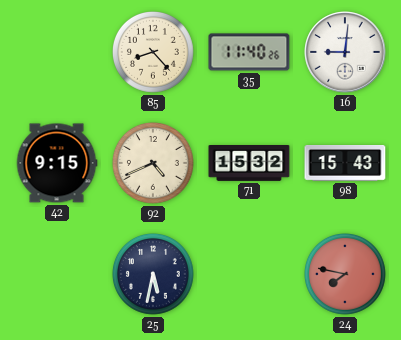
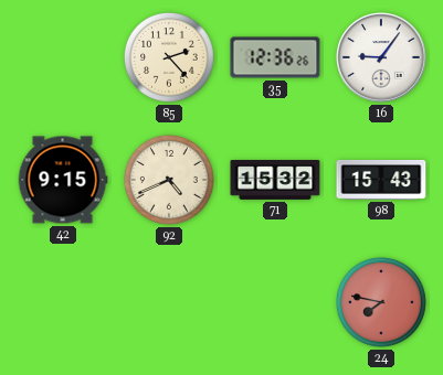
85: 8:23 -> 2:23 (170, 58)
35: 11:40 -> 12:36 (275, 57)
16: 9:01 -> 9:06 (381, 57)
25: 5:32 -> none (154, 275)
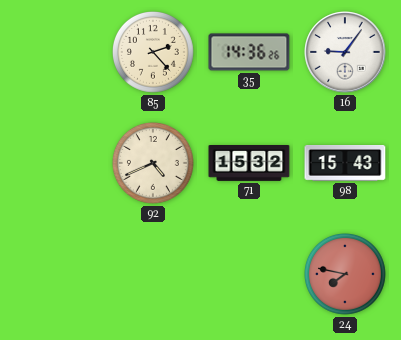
35: 12:36 -> 14:36 (249, 52)
42: 9:15 -> none (63, 180)
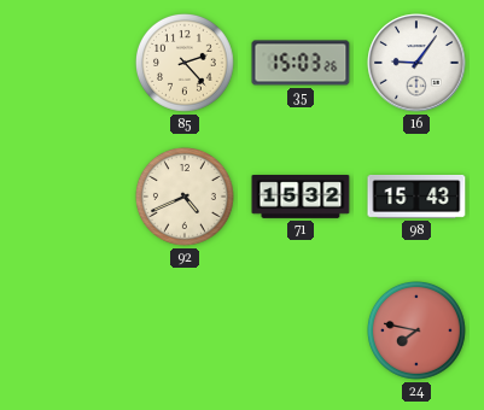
35: 14:36 -> 15:03 (301, 63)
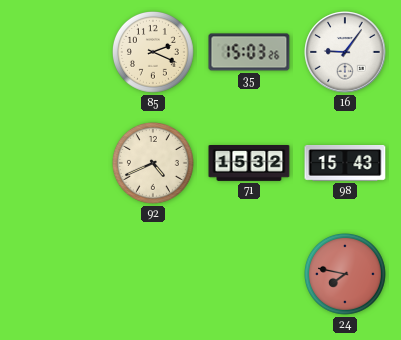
85: 2:23 -> 2:19 (154, 53)
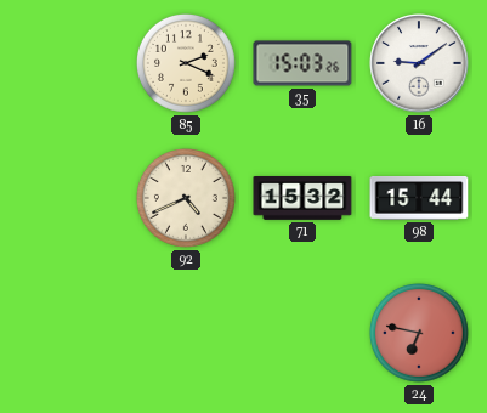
16: 9:06 -> 9:09 (419, 63)
98: 15:43 -> 15:44 (419, 199)
24: 7:47 -> 6:47 (420, 334)
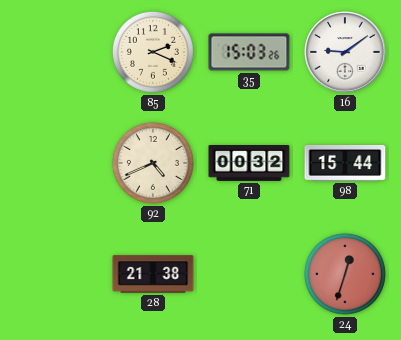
71: 15:32 -> 00:32 (249, 164)
28: none -> 21:38 (153, 274)
24: 6:47 -> 12:33 (346, 275)
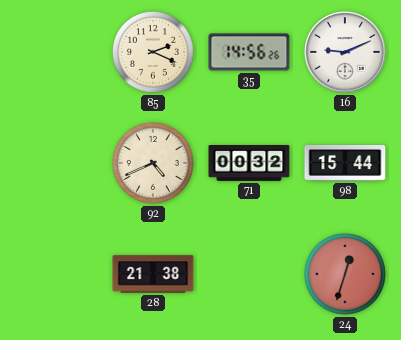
35: 15:03 -> 14:56 (249, 52)
16: 9:09 -> 9:11 (345, 52)
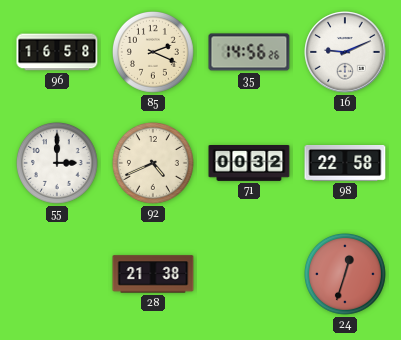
96: none -> 16:58 (57, 52)
55: none -> 3:00 (58, 164)
98: 15:44 -> 22:58 (345, 164)
